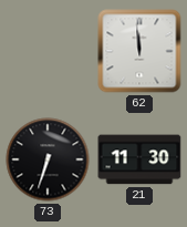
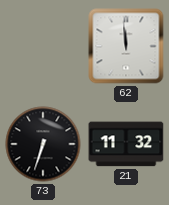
21: 11:30 -> 11:32 (126, 144)
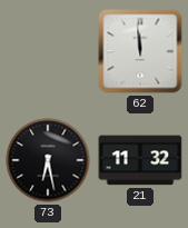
73: 6:33 -> 6:28 (48, 160)
